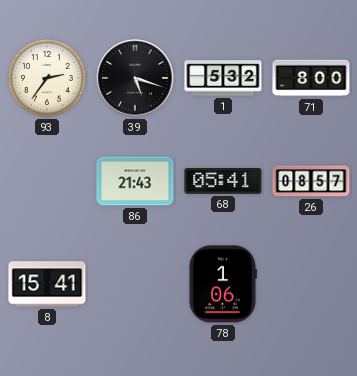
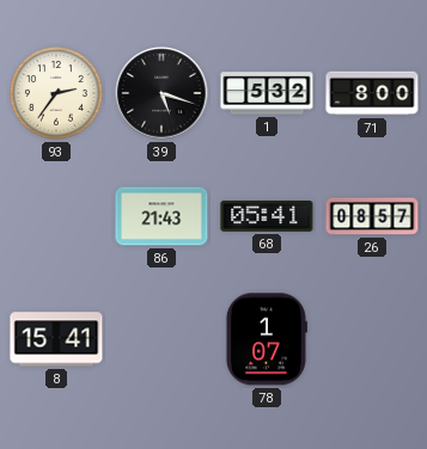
78: 1:06 -> 1:07 (266, 339)
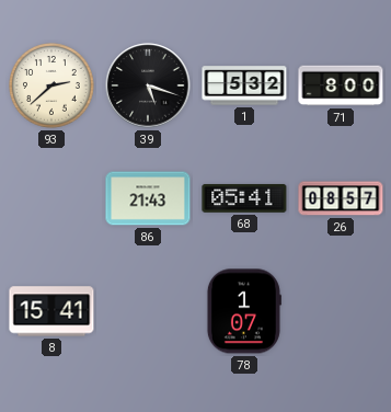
93: 2:36 -> 2:38 (53, 87)
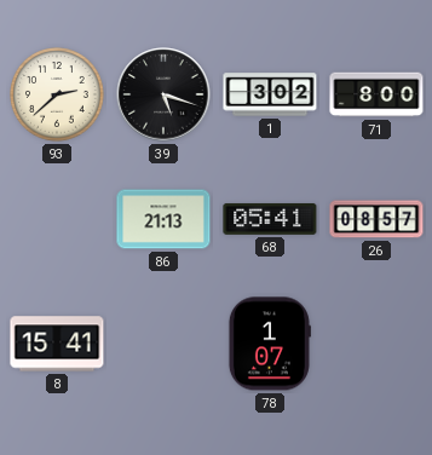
1: 5:32 -> 3:02 (270, 94)
86: 21:43 -> 21:13 (163, 219)
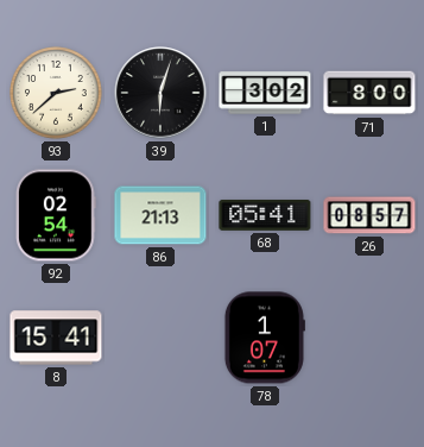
39: 5:18 -> 6:03 (160, 93)
92: none -> 02:54 (57, 215)
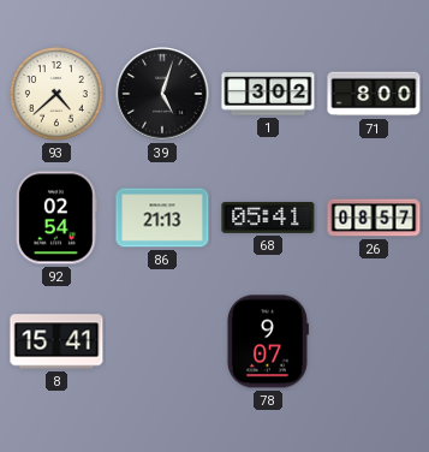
93: 2:38 -> 4:38 (58, 95)
39: 6:03 -> 5:03 (162, 94)
78: 1:07 -> 9:07 (267, 341)
